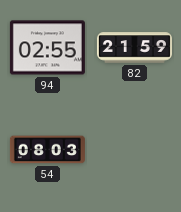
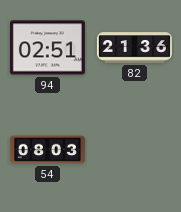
94: 02:55 -> 02:51 (47, 48)
82: 21:59 -> 21:36 (134, 48)
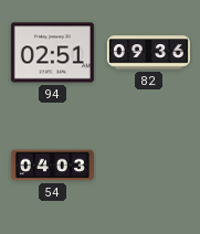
82: 21:36 -> 09:36 (148, 53)
54: 08:03 -> 04:03 (52, 166)
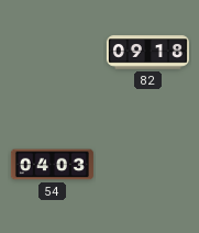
94: 02:51 -> none (52, 53)
82: 09:36 -> 09:18 (147, 53)
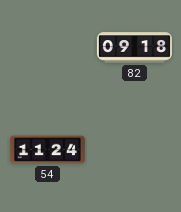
54: 04:03 -> 11:24 (47, 150)
